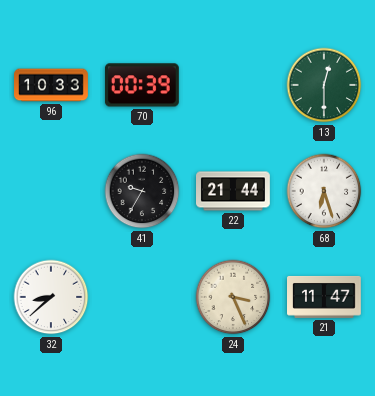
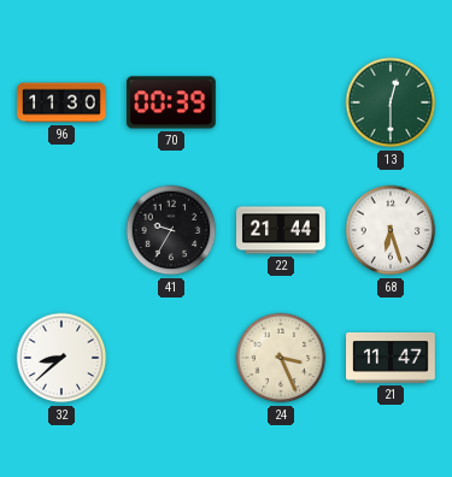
96: 10:33 -> 11:30 (61, 102)
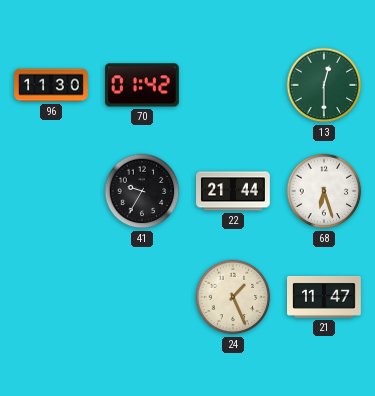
70: 00:39 -> 01:42 (142, 85)
32: 8:38 -> none (61, 358)
24: 3:26 -> 1:26 (233, 297)
